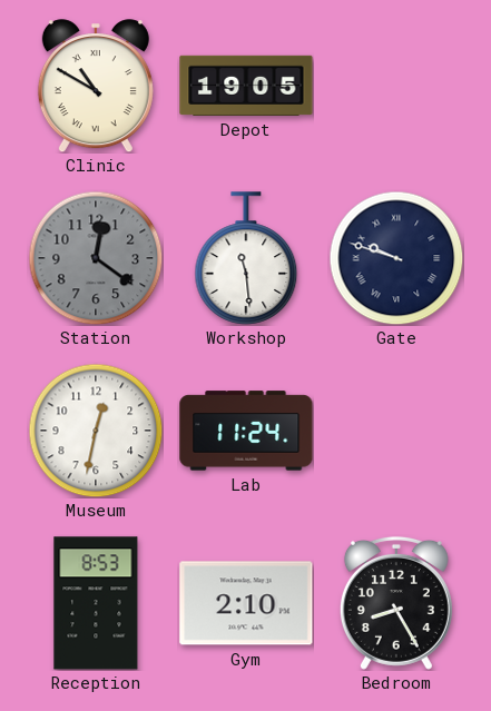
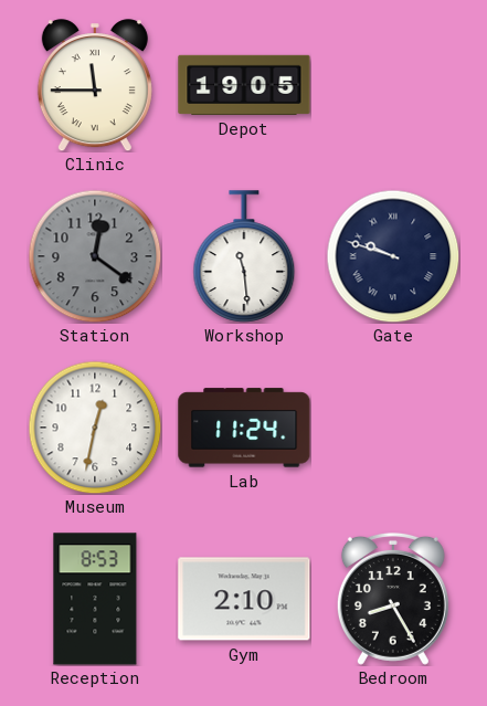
Clinic: 10:50 -> 11:45 (95, 85)
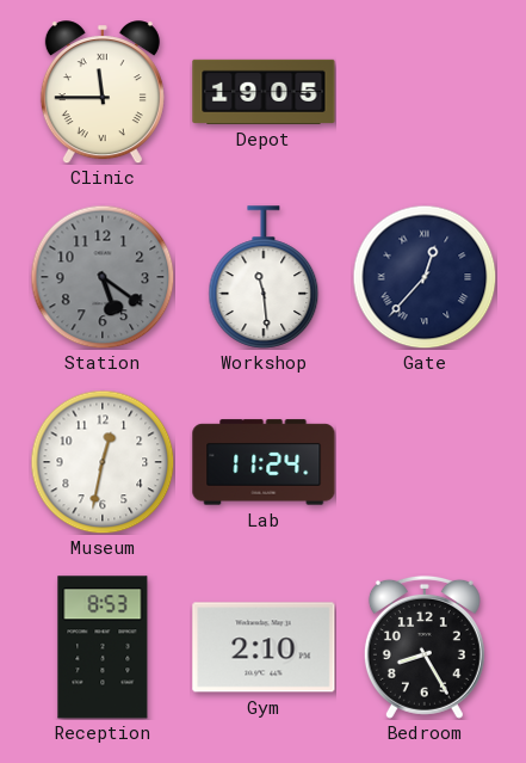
Station: 12:21 -> 5:21 (103, 277)
Gate: 9:48 -> 12:37 (425, 277)
